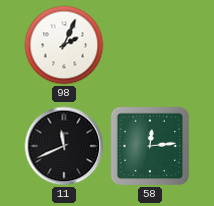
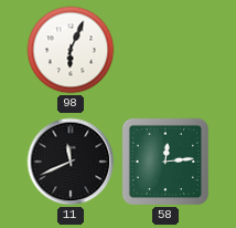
98: 2:04 -> 6:04 (71, 50)
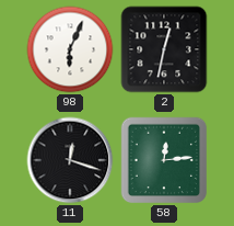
2: none -> 12:32 (164, 49)
11: 11:41 -> 12:18 (70, 160)
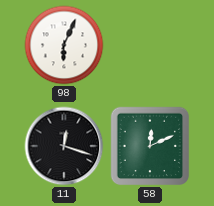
2: 12:32 -> none (164, 49)
58: 12:14 -> 12:11 (150, 146)
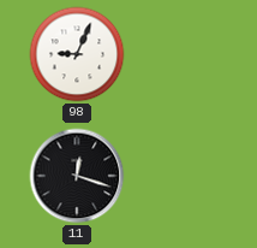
98: 6:04 -> 9:04 (77, 54)
58: 12:11 -> none (150, 146)
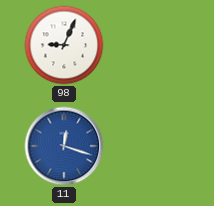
11 dial: black -> blue (64, 146)
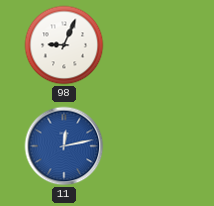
11: 12:18 -> 12:13 (64, 146)
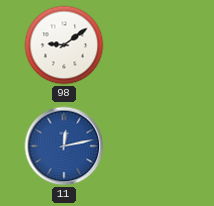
98: 9:04 -> 9:09 (64, 45)
